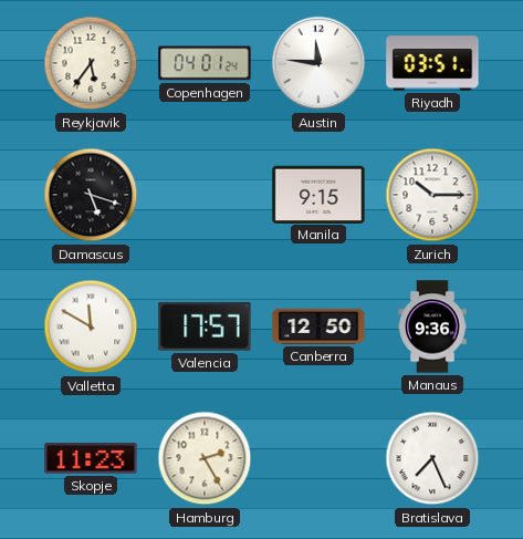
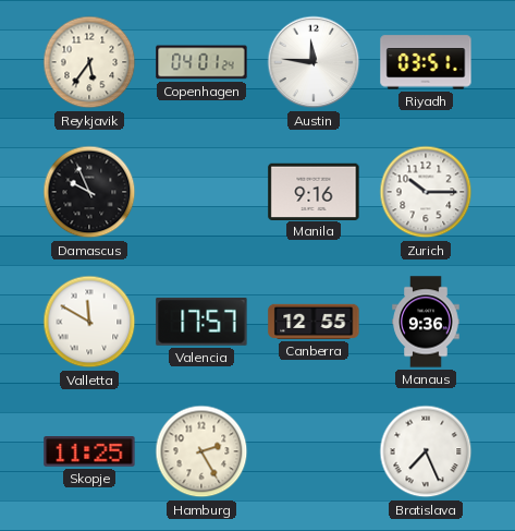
Damascus: 5:18 -> 9:56 (89, 192)
Manila: 9:15 -> 9:16 (314, 191)
Canberra: 12:50 -> 12:55 (314, 322)
Skopje: 11:23 -> 11:25 (89, 451)
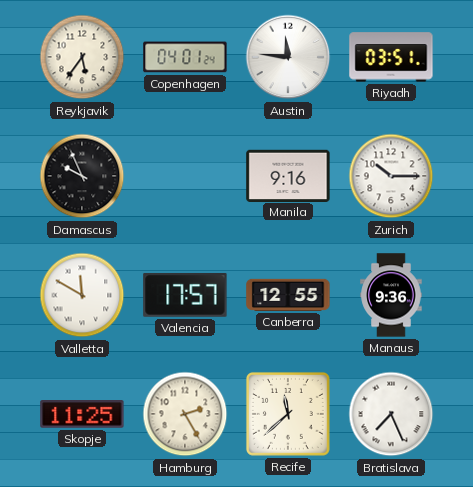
Recife: none -> 11:38 (288, 414)
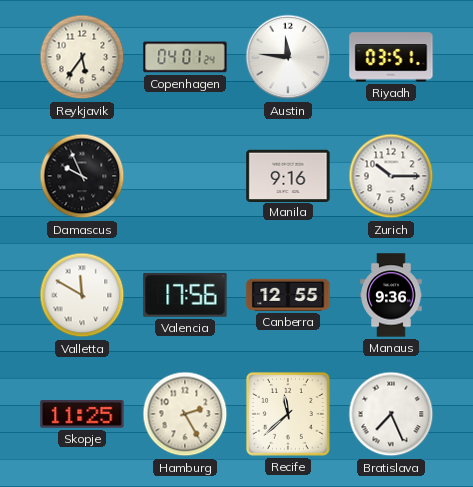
Valencia: 17:57 -> 17:56 (185, 295)
